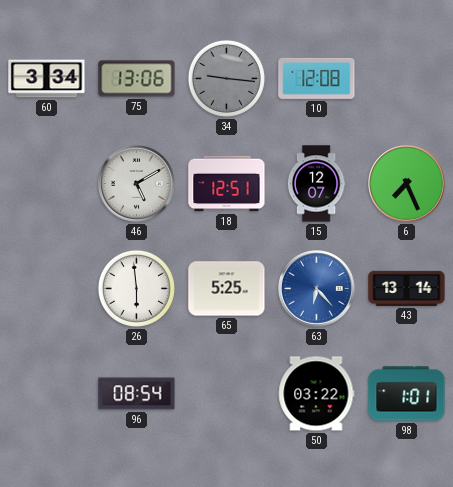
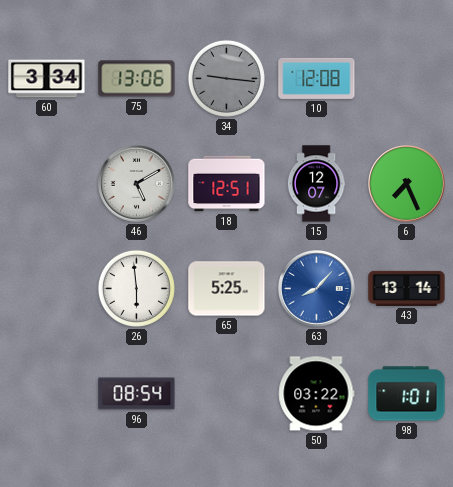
63: 6:23 -> 8:07 (317, 289)
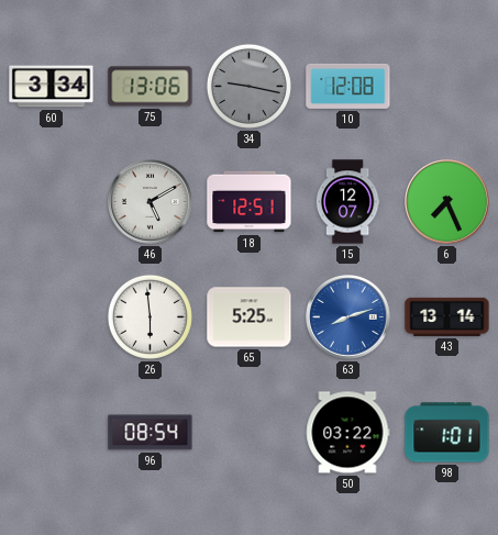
34: 9:16 -> 9:17 (248, 86)
63: 8:07 -> 8:12 (348, 317)
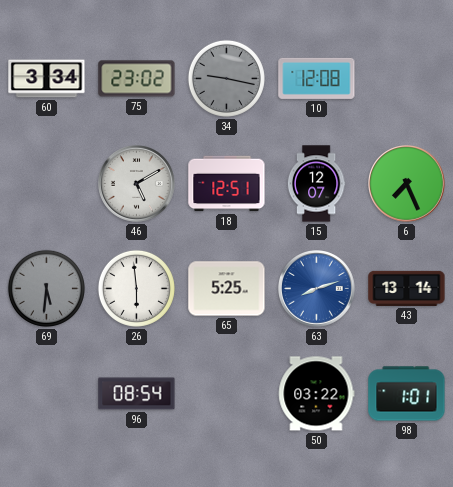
75: 13:06 -> 23:02 (137, 79)
69: none -> 5:31 (46, 288)
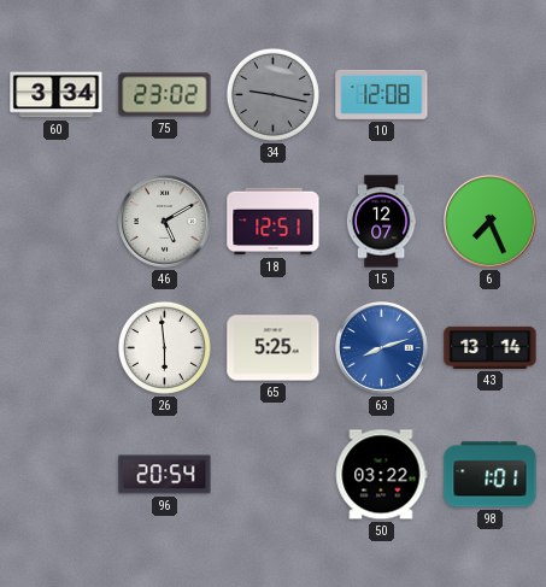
69: 5:31 -> none (46, 288)
96: 08:54 -> 20:54 (165, 475)
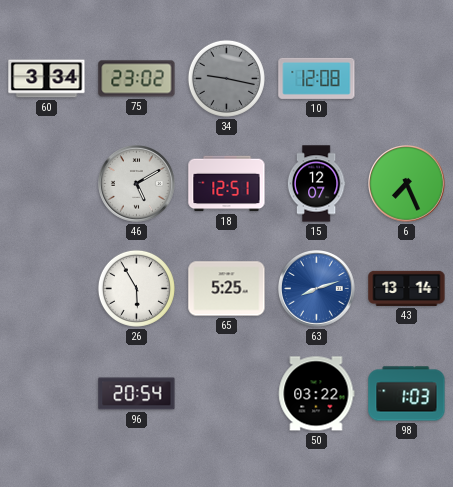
26: 5:59 -> 5:55 (136, 288)
98: 1:01 -> 1:03 (407, 394)
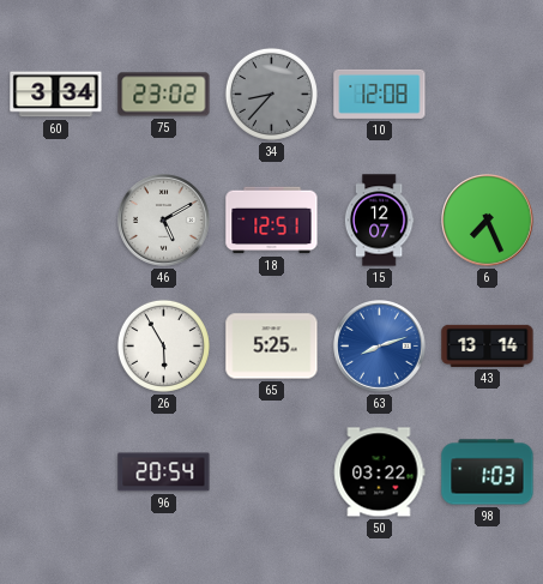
34: 9:17 -> 8:37 (271, 94)
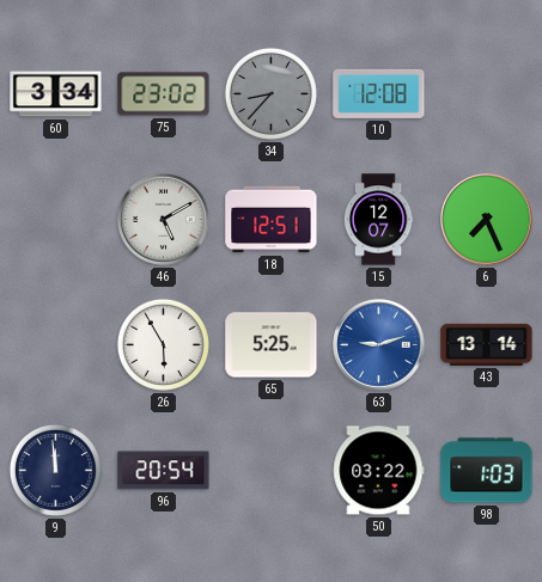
63: 8:12 -> 9:12 (379, 345)
9: none -> 11:59 (55, 470)
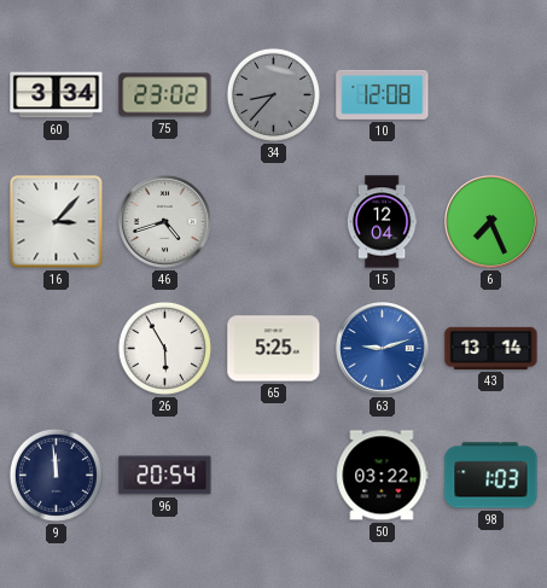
16: none -> 3:07 (57, 222)
46: 5:10 -> 4:42 (165, 222)
18: 12:51 -> none (272, 220)
15: 12:07 -> 12:04 (382, 222)
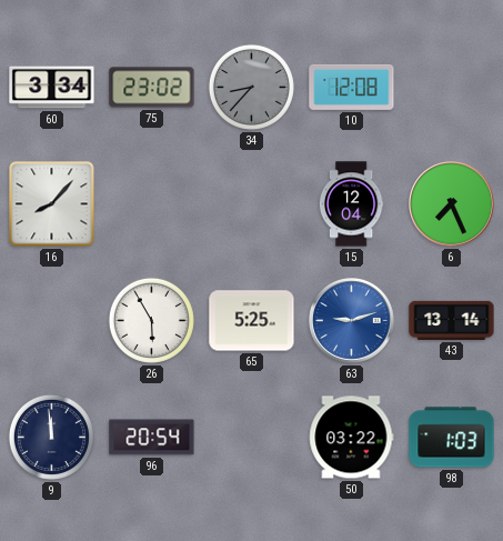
16: 3:07 -> 8:07 (52, 204)
46: 4:42 -> none (165, 222)
